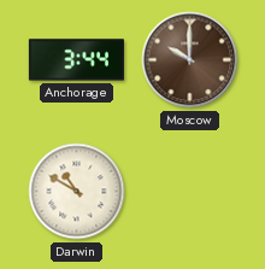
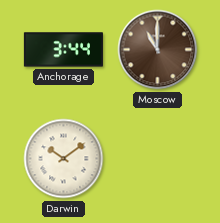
Moscow: 10:00 -> 11:00 (158, 50)
Darwin: 10:50 -> 10:09 (64, 159)
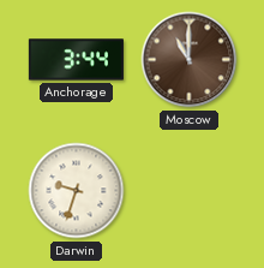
Darwin: 10:09 -> 9:33 (77, 191)
